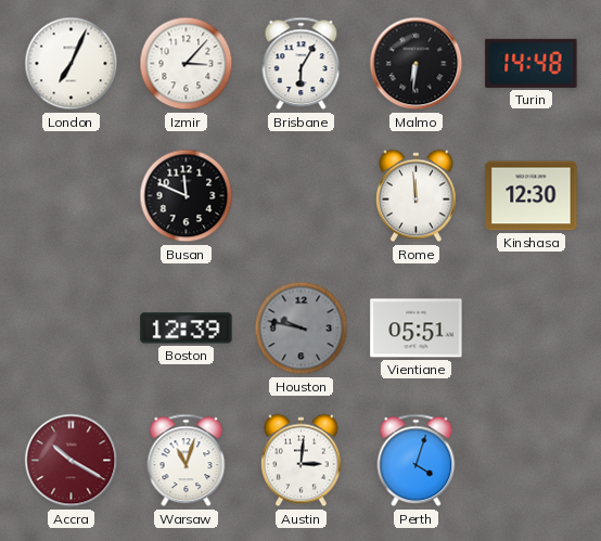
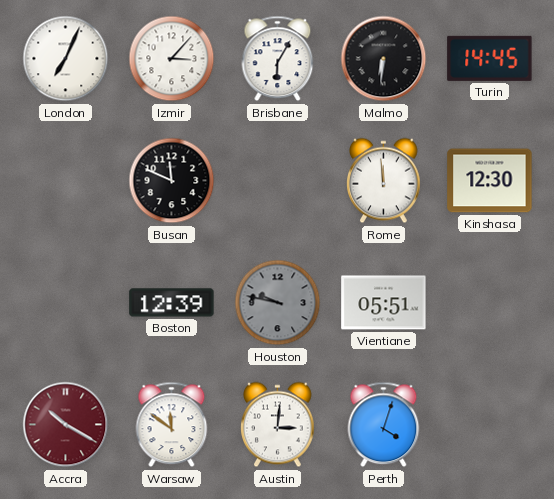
Turin: 14:48 -> 14:45 (490, 58)
Warsaw: 11:03 -> 11:51 (172, 425)
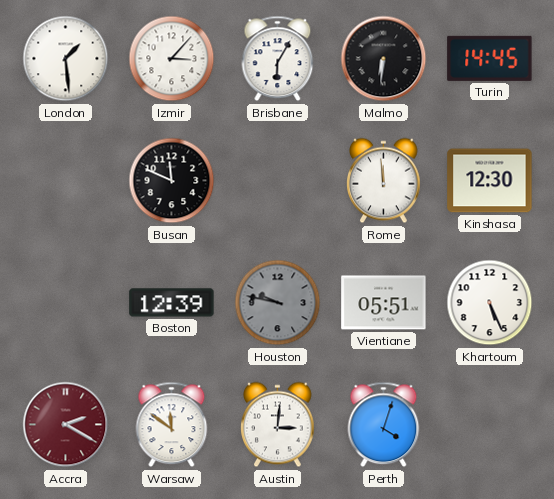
London: 7:04 -> 1:29 (66, 59)
Khartoum: none -> 5:26 (490, 303)
Accra: 10:20 -> 2:20 (66, 425)
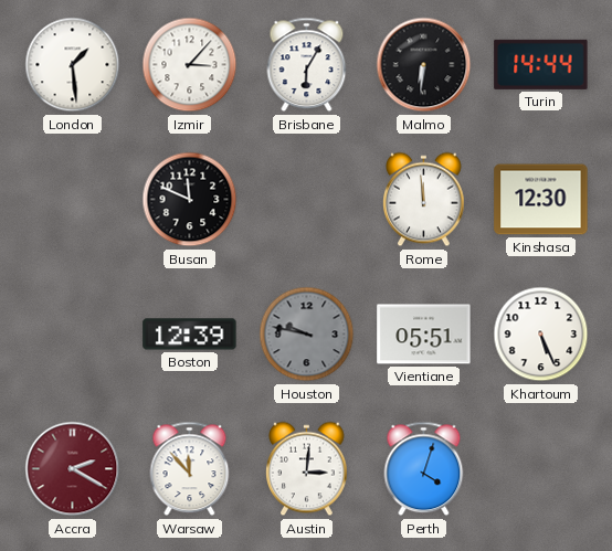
Turin: 14:45 -> 14:44 (541, 64)
Warsaw: 11:51 -> 11:53 (190, 469)
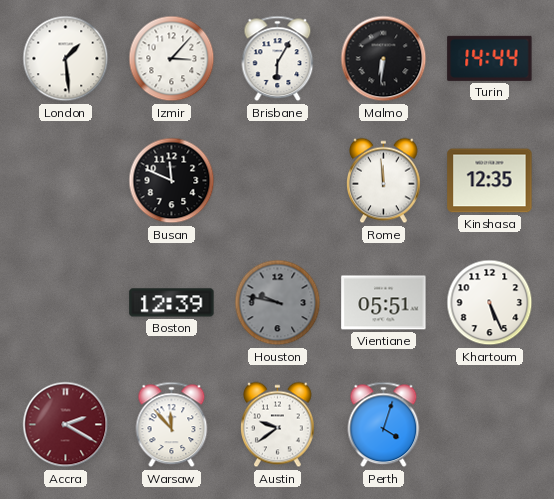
Kinshasa: 12:30 -> 12:35 (490, 181)
Austin: 3:01 -> 9:39 (278, 425)
